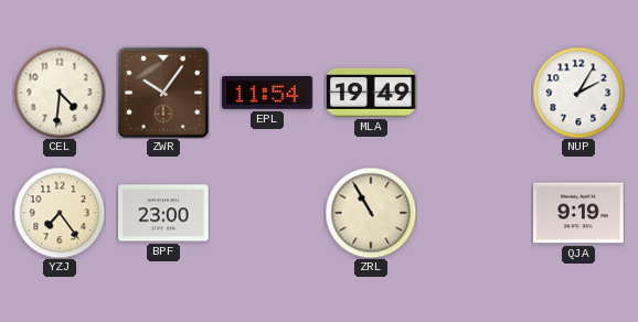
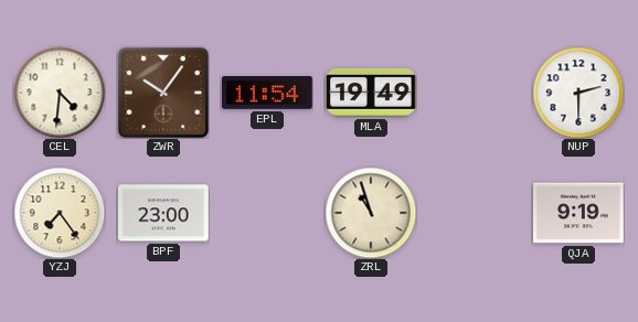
NUP: 2:05 -> 2:30 (578, 93)
ZRL: 10:55 -> 10:57 (371, 213)
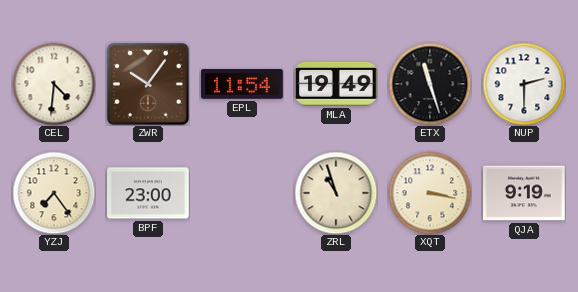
ETX: none -> 11:27 (430, 84)
XQT: none -> 3:17 (430, 193)
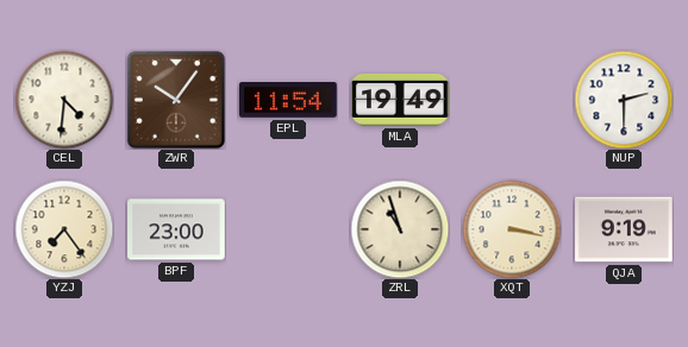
ETX: 11:27 -> none (430, 84)
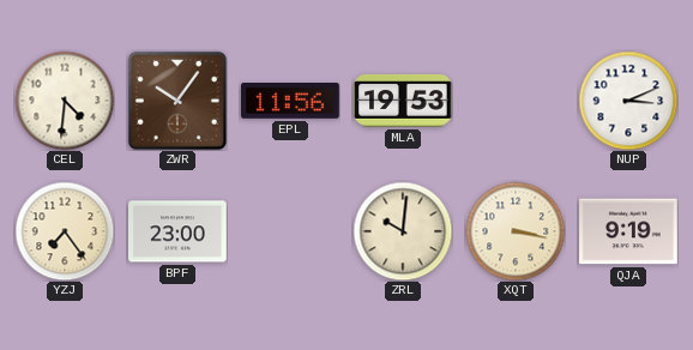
EPL: 11:54 -> 11:56 (291, 102)
MLA: 19:49 -> 19:53 (403, 101)
NUP: 2:30 -> 3:11 (628, 101)
ZRL: 10:57 -> 10:01 (403, 231)
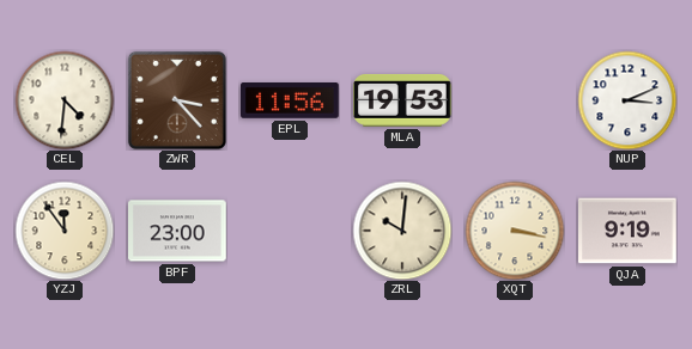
ZWR: 10:06 -> 3:23 (177, 100)
YZJ: 7:24 -> 11:54 (65, 231)
